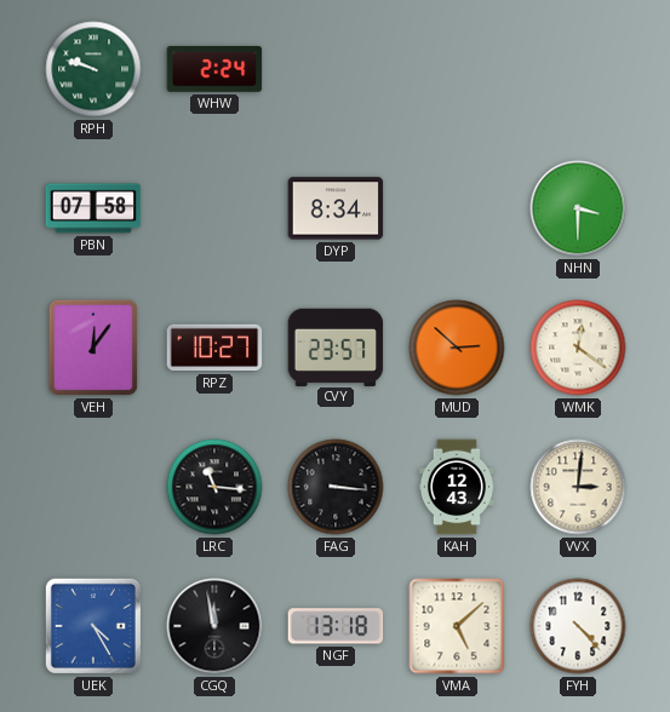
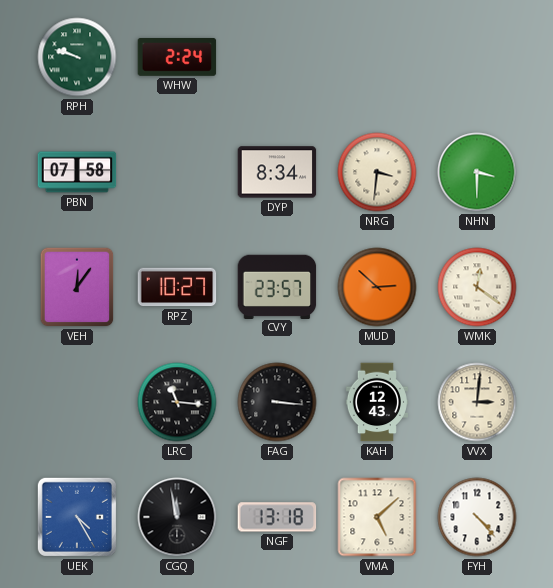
NRG: none -> 3:31 (377, 172)
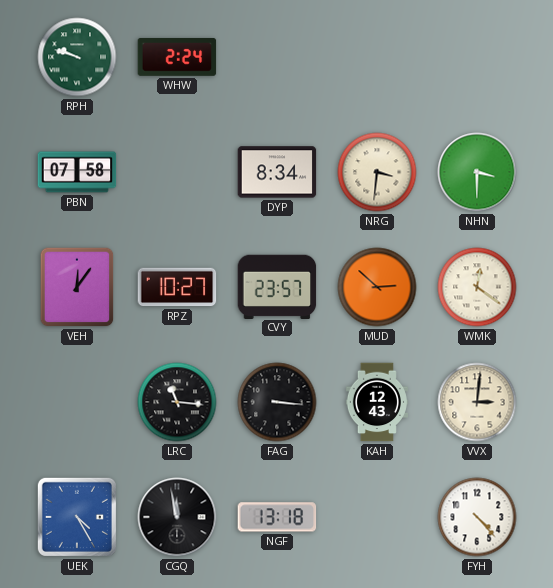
VMA: 5:08 -> none (377, 517)
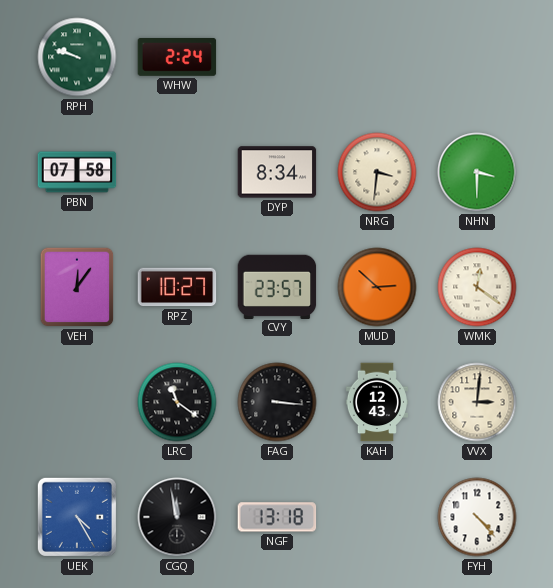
LRC: 11:16 -> 11:21 (177, 402)
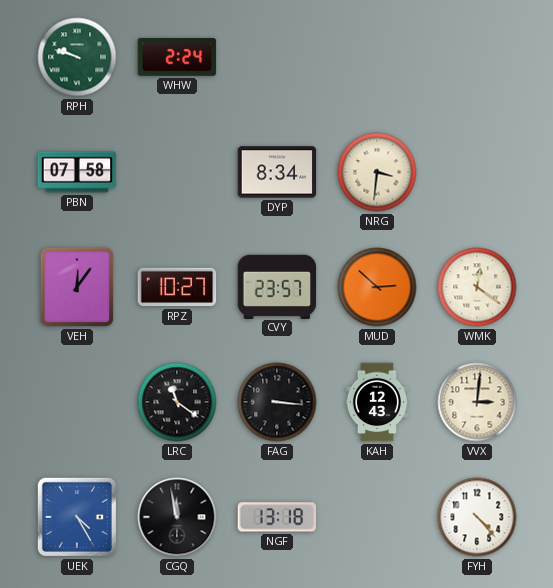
NHN: 3:30 -> none (477, 172)
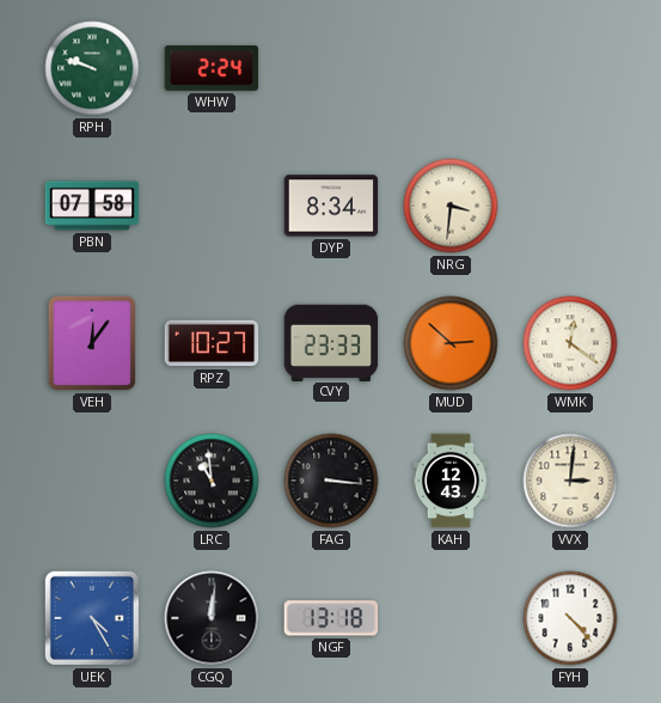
CVY: 23:57 -> 23:33 (331, 342)
LRC: 11:21 -> 10:59 (212, 481)
CGQ: 11:58 -> 12:01 (212, 618)
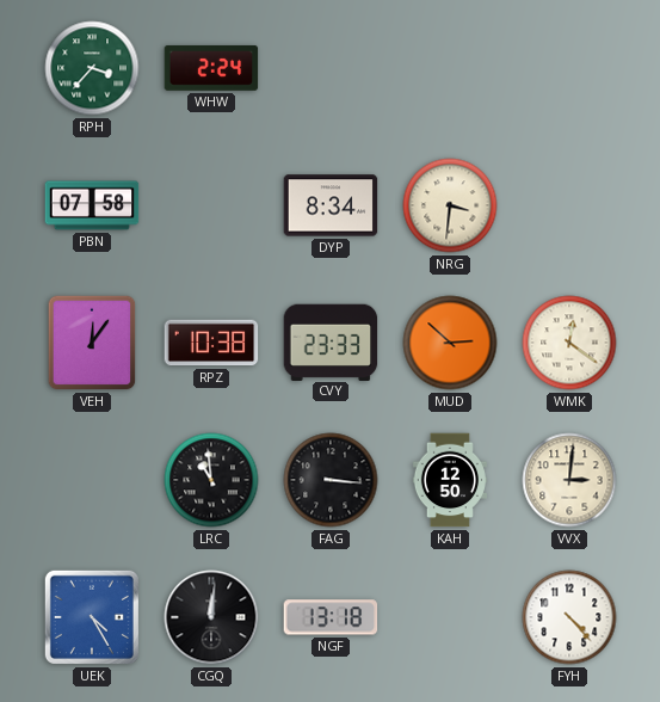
RPH: 9:48 -> 3:37 (92, 68)
RPZ: 10:27 -> 10:38 (211, 343)
KAH: 12:43 -> 12:50 (450, 480)
